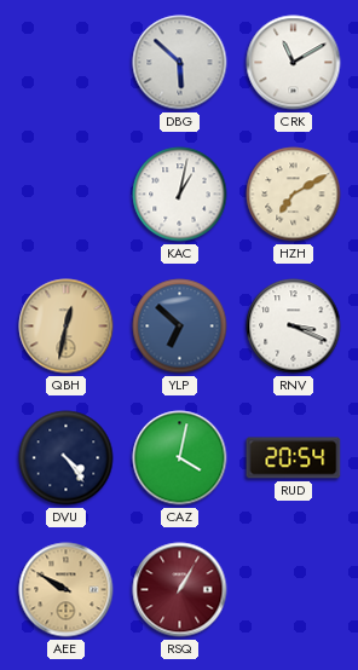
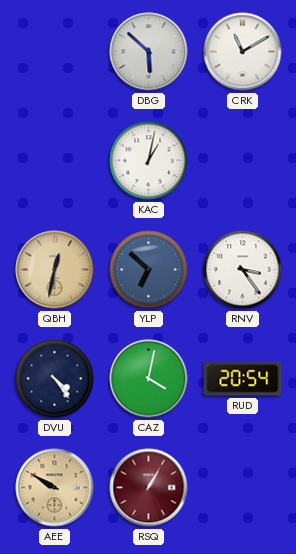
HZH: 7:10 -> none (294, 195)
RNV: 3:19 -> 3:24 (243, 270)
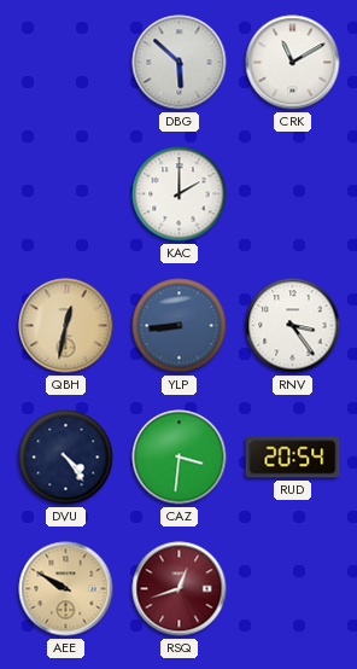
KAC: 1:02 -> 2:00 (180, 194)
YLP: 6:52 -> 8:44 (180, 326)
CAZ: 4:02 -> 3:31 (180, 458)
RSQ: 1:05 -> 12:42 (180, 589)
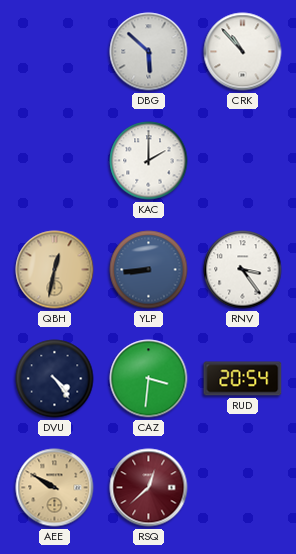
CRK: 11:10 -> 10:53 (243, 52)
RSQ: 12:42 -> 12:38 (149, 488)
